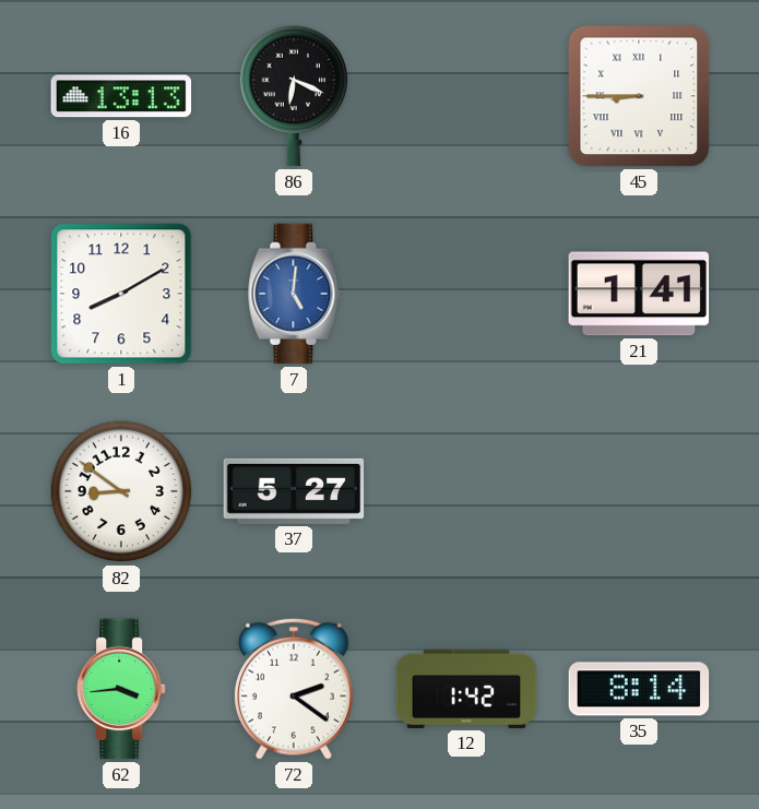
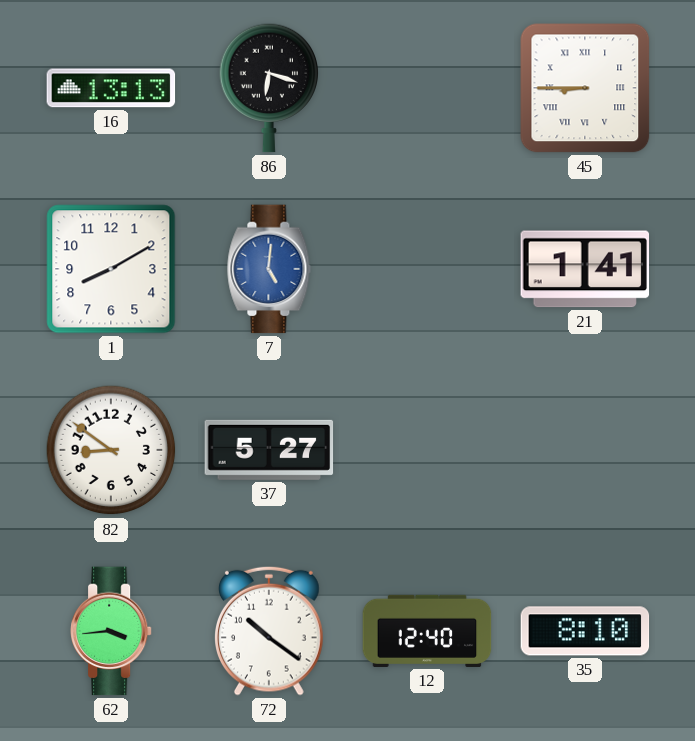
86: 6:19 -> 6:18 (269, 88)
72: 2:21 -> 10:21 (270, 631)
12: 1:42 -> 12:40 (427, 631)
35: 8:14 -> 8:10 (585, 631)
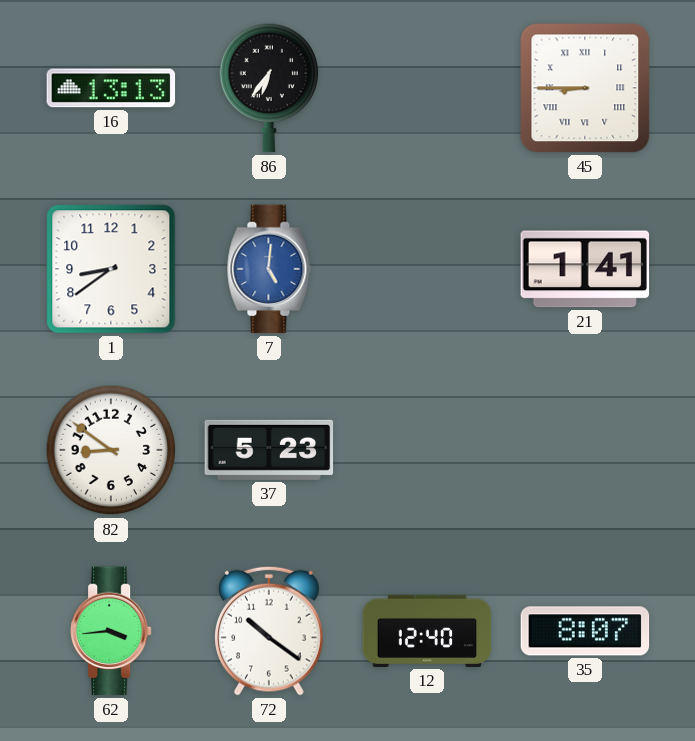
86: 6:18 -> 6:36 (269, 88)
1: 8:10 -> 8:39 (111, 269)
37: 5:27 -> 5:23 (269, 450)
35: 8:10 -> 8:07 (585, 631)
